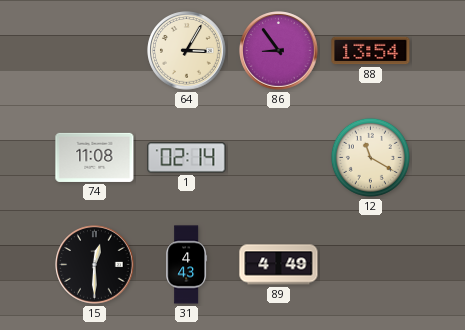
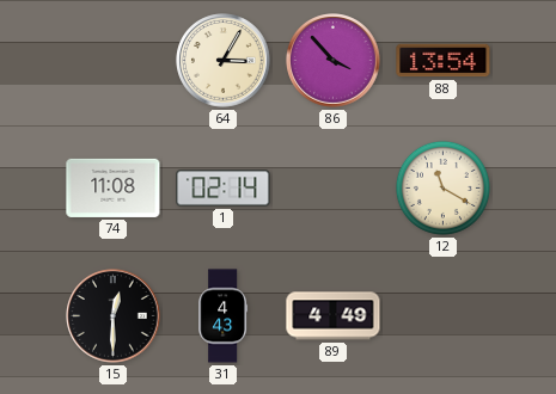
86: 8:54 -> 3:53 (334, 61)
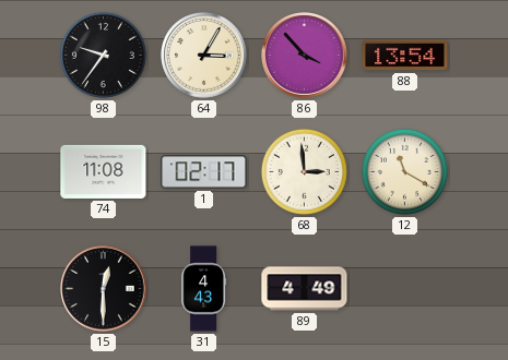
98: none -> 9:36 (103, 55)
1: 02:14 -> 02:17 (204, 172)
68: none -> 2:59 (304, 171)
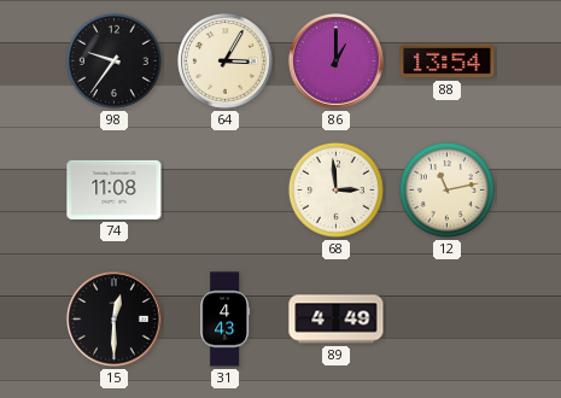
86: 3:53 -> 1:00 (337, 62)
1: 02:17 -> none (204, 172)
12: 11:20 -> 11:13 (446, 189)
